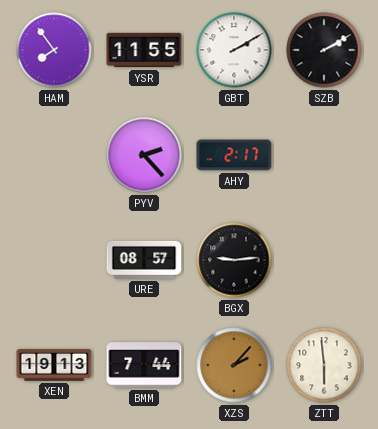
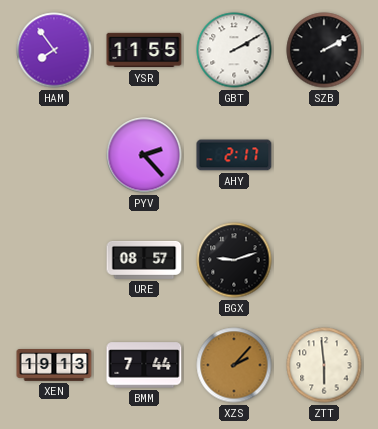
BGX: 9:14 -> 9:12 (234, 260)
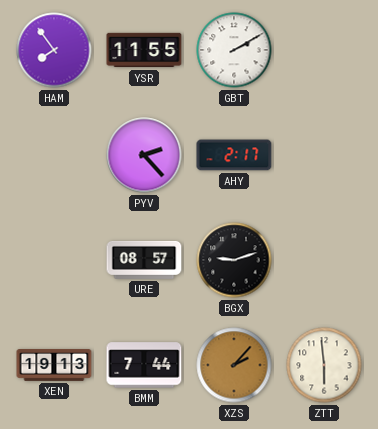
SZB: 2:10 -> none (324, 50)
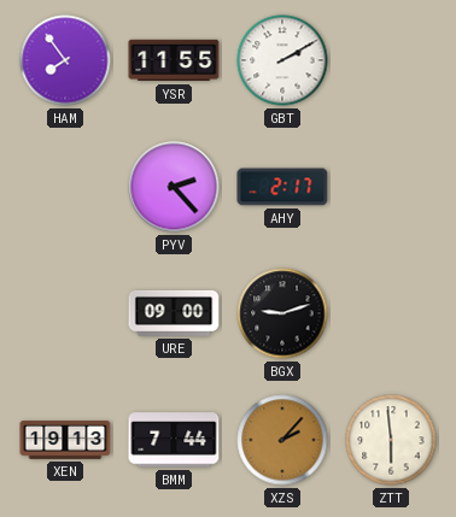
URE: 08:57 -> 09:00 (174, 313)
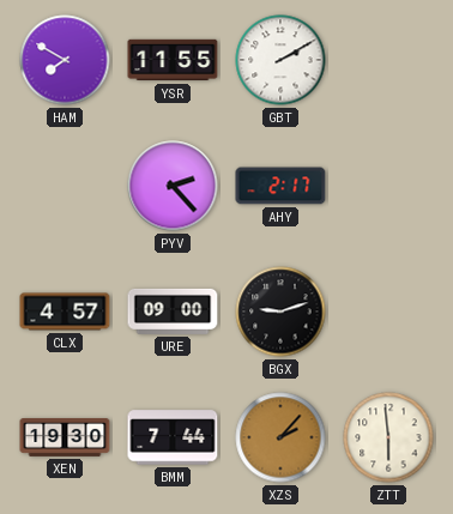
HAM: 7:54 -> 7:50 (65, 60)
CLX: none -> 4:57 (65, 312)
XEN: 19:13 -> 19:30 (65, 439)
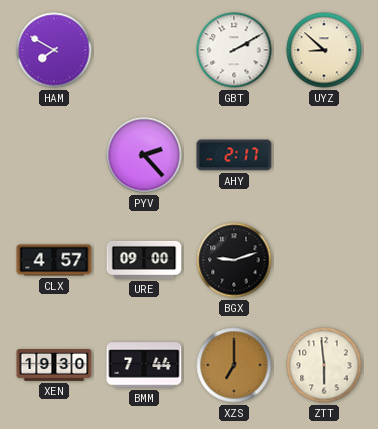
YSR: 11:55 -> none (173, 60)
UYZ: none -> 8:52 (324, 50)
XZS: 2:07 -> 7:00 (234, 365)
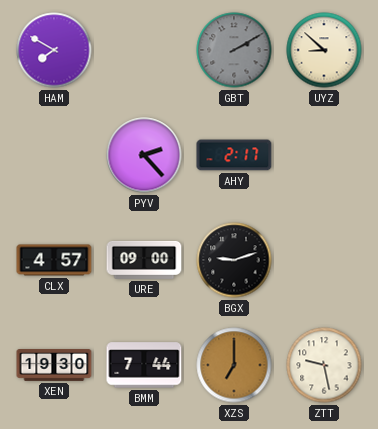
GBT dial: white -> grey (234, 50)
ZTT: 5:59 -> 9:28 (324, 365)
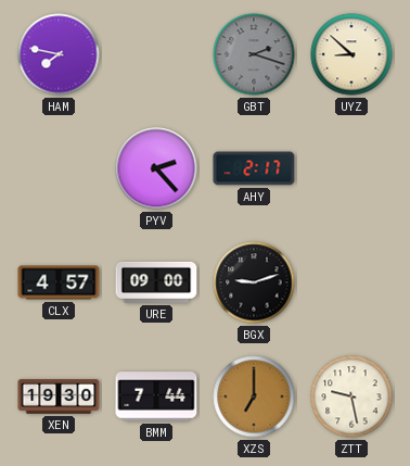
HAM: 7:50 -> 7:47 (59, 54)
GBT: 2:10 -> 2:18 (254, 54)
